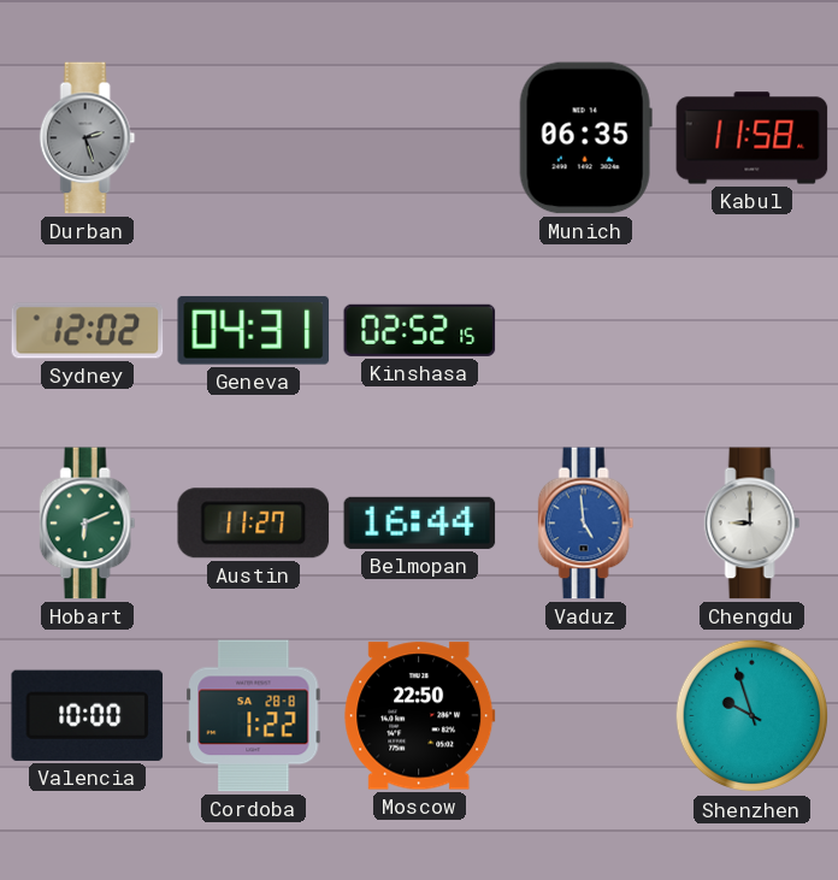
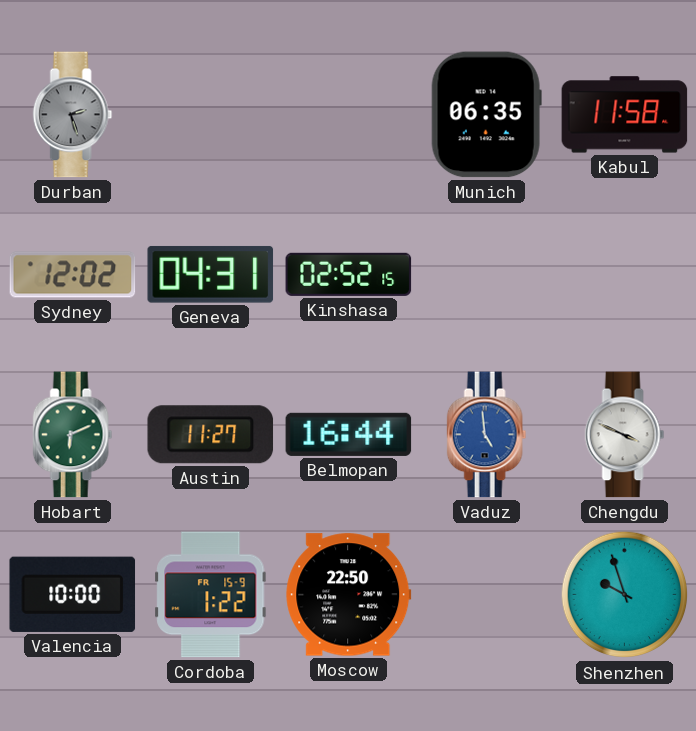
Chengdu: 9:00 -> 3:49 (625, 435)
Cordoba date: SA 28-8 -> FR 15-9 (211, 595)
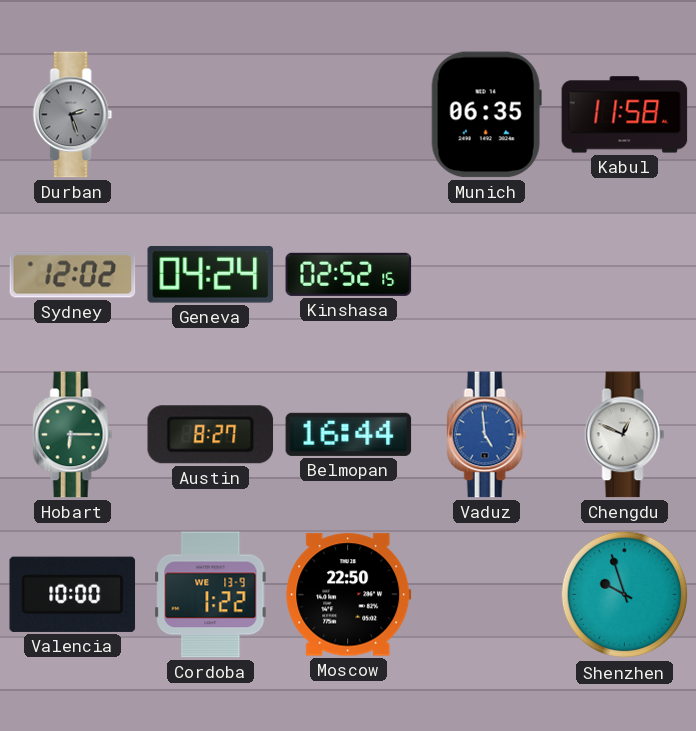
Geneva: 04:31 -> 04:24 (211, 274)
Hobart: 6:11 -> 6:15 (73, 435)
Austin: 11:27 -> 8:27 (211, 435)
Chengdu: 3:49 -> 12:49 (625, 435)
Cordoba date: FR 15-9 -> WE 13-9 (211, 595)
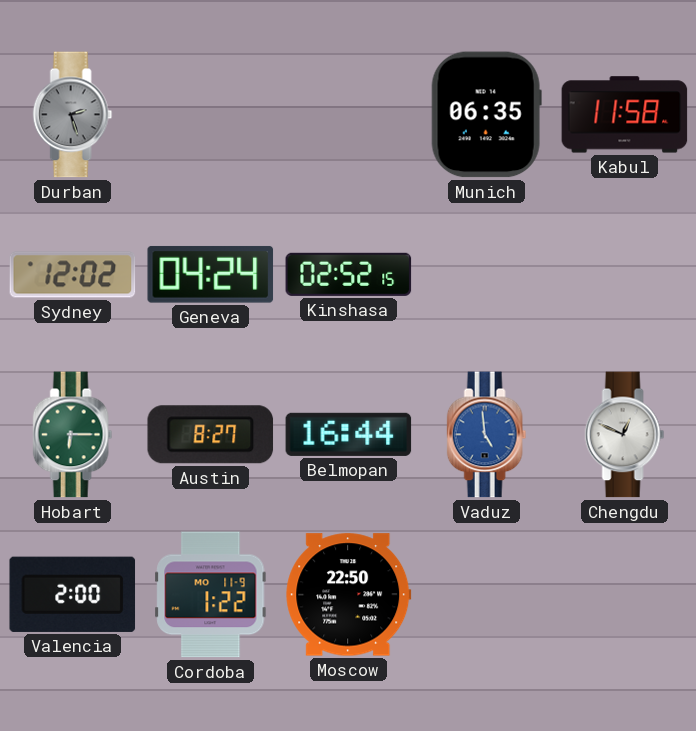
Valencia: 10:00 -> 2:00 (73, 594)
Cordoba date: WE 13-9 -> MO 11-9 (211, 595)
Shenzhen: 9:57 -> none (625, 595)
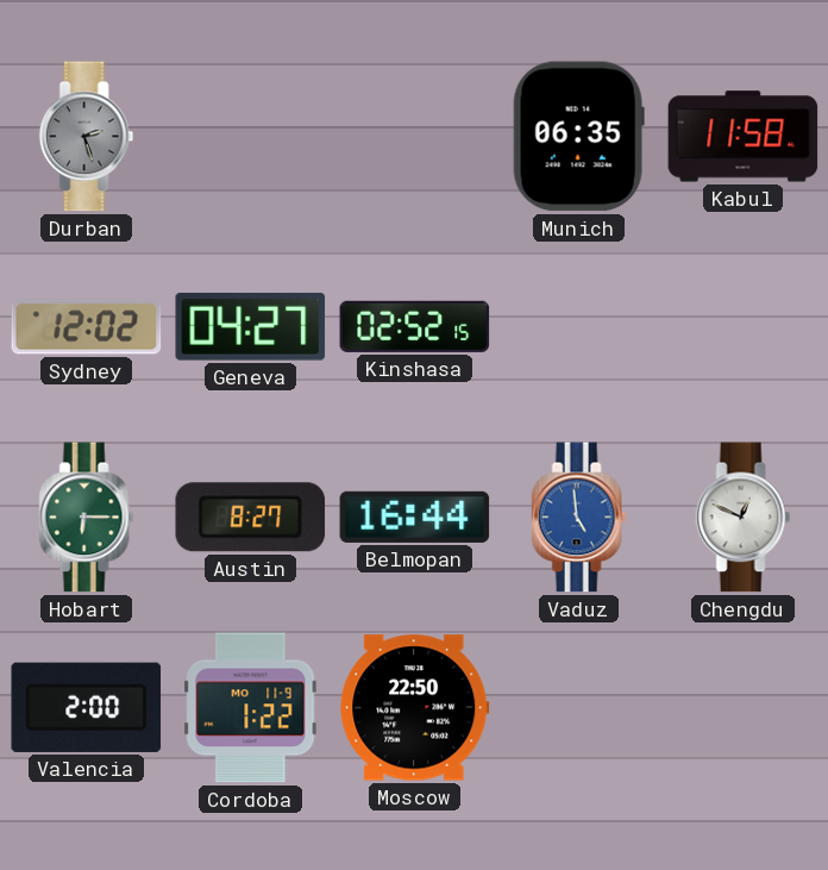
Geneva: 04:24 -> 04:27 (251, 326)
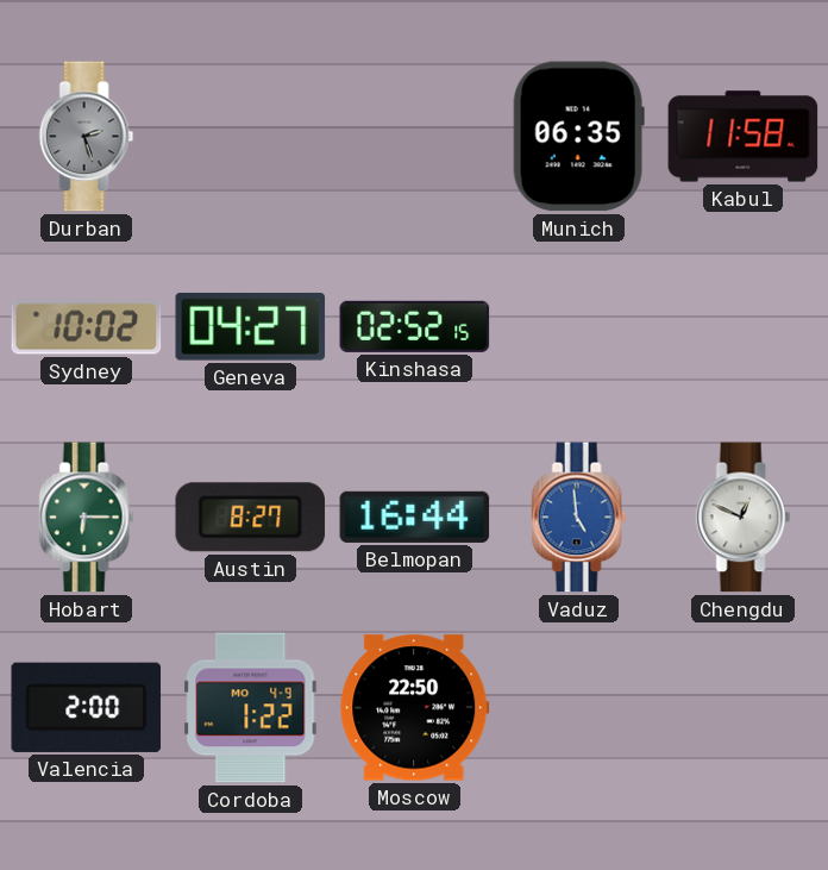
Sydney: 12:02 -> 10:02 (87, 327)
Cordoba date: MO 11-9 -> MO 4-9 (251, 708)
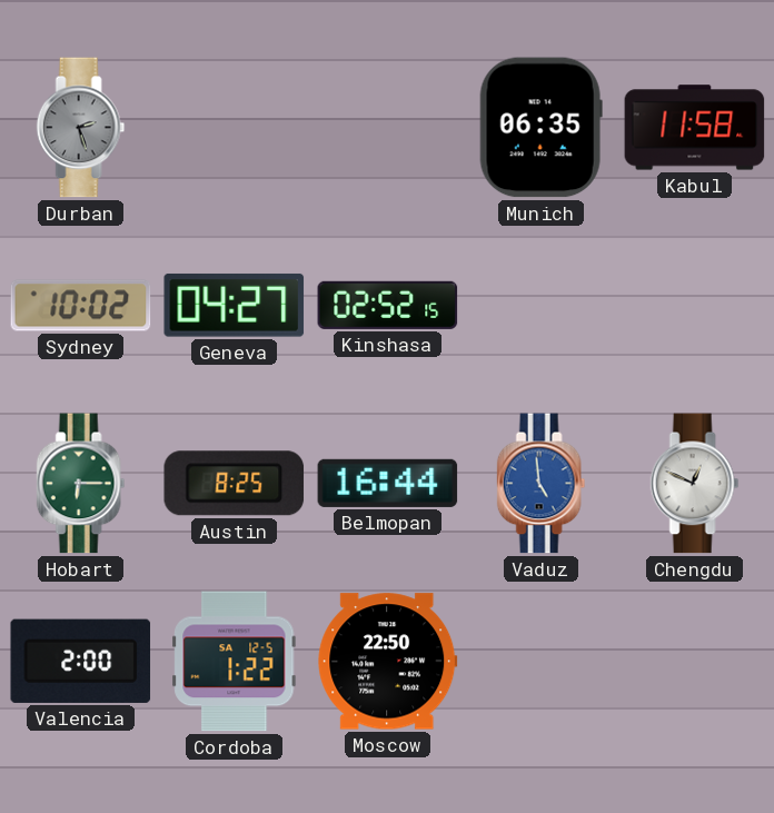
Austin: 8:27 -> 8:25 (235, 484)
Cordoba date: MO 4-9 -> SA 12-5 (235, 662)
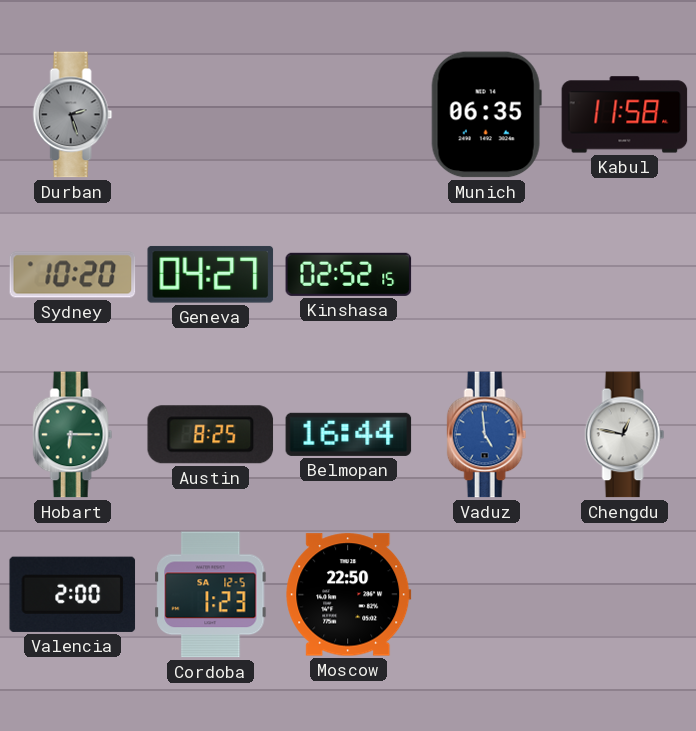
Sydney: 10:02 -> 10:20 (73, 275)
Chengdu: 12:49 -> 12:47 (625, 435)
Cordoba: 1:22 -> 1:23 (211, 595)
